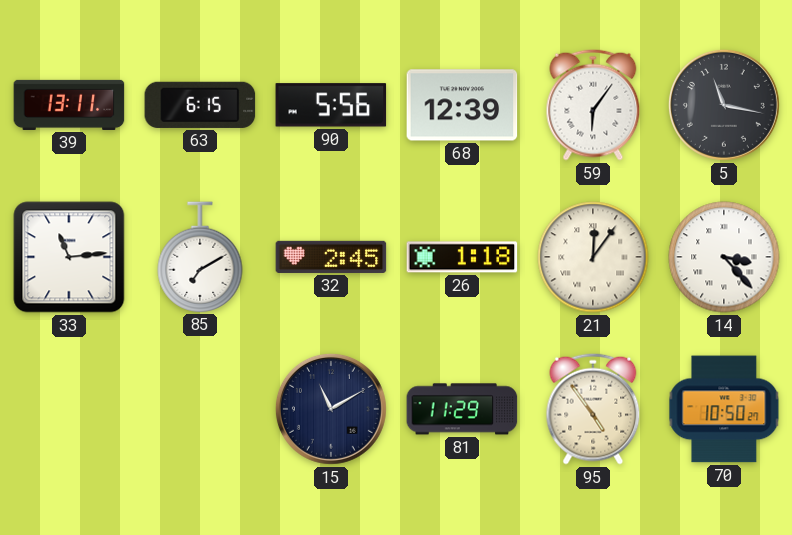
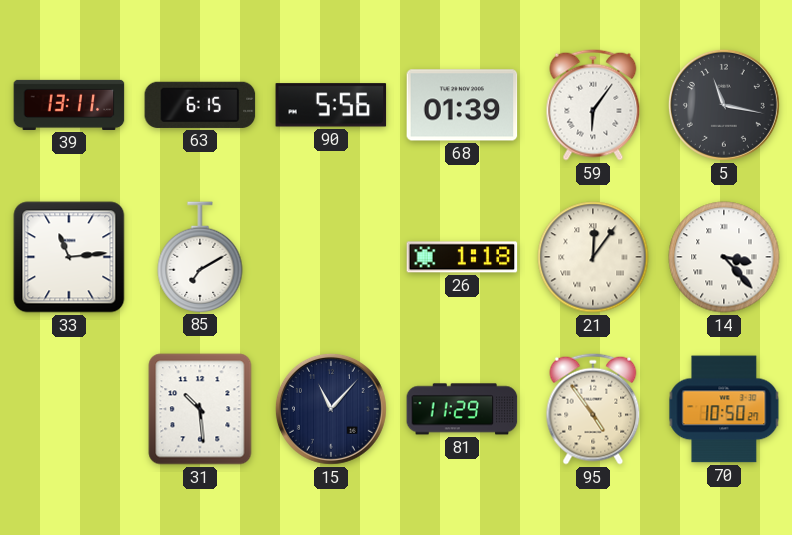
68: 12:39 -> 01:39 (462, 105)
32: 2:45 -> none (331, 257)
31: none -> 10:29 (200, 409)
15: 11:10 -> 11:07 (331, 409)
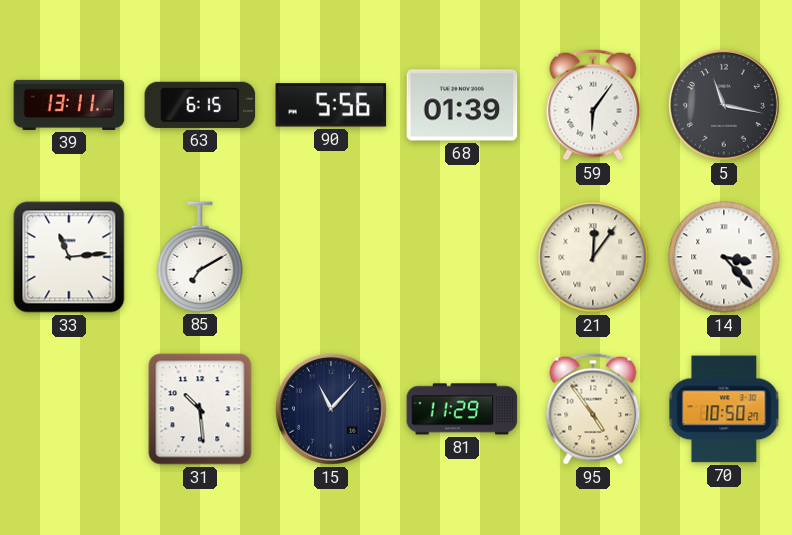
26: 1:18 -> none (462, 257)
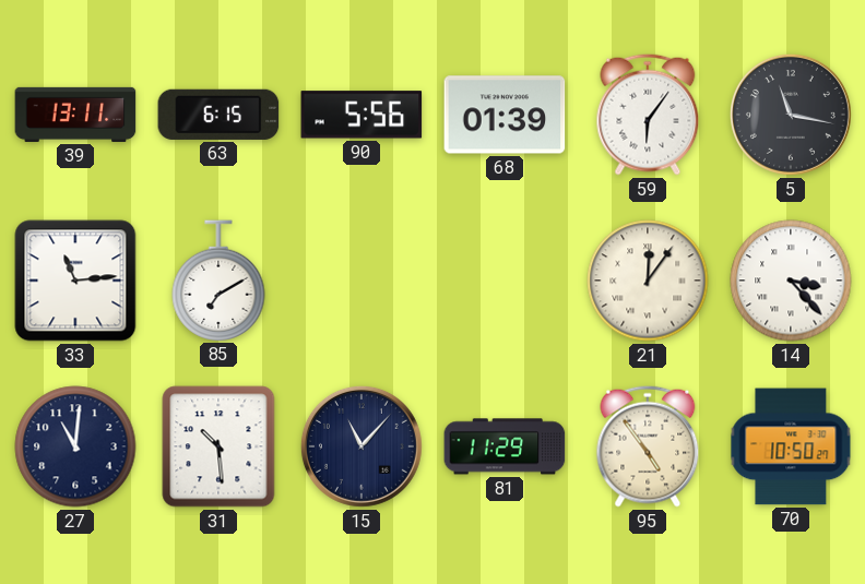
27: none -> 11:01 (75, 446)
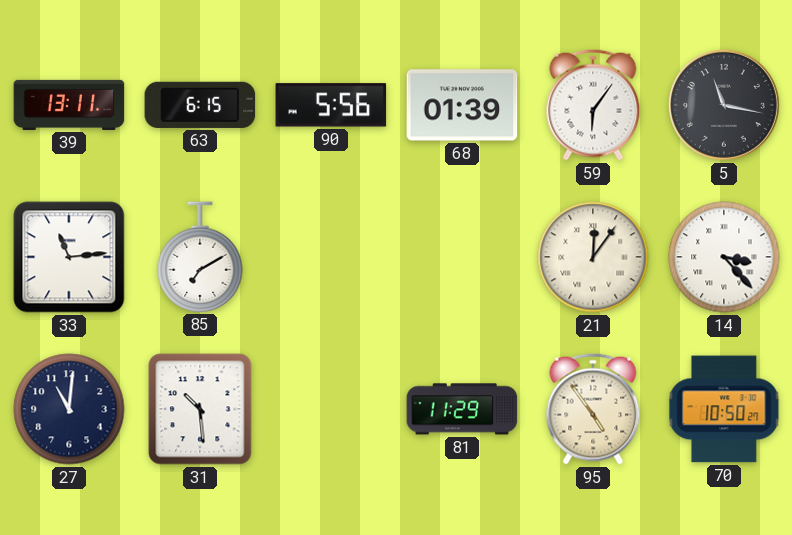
15: 11:07 -> none (362, 446)
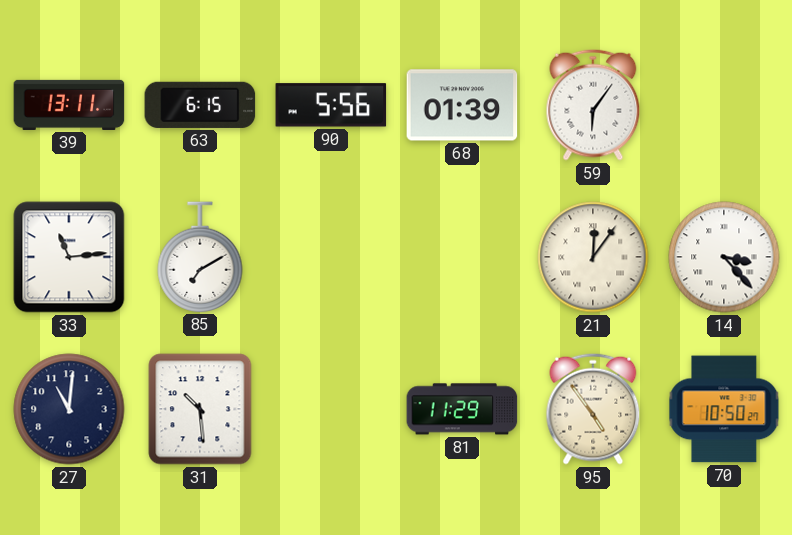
5: 11:17 -> none (724, 105)
